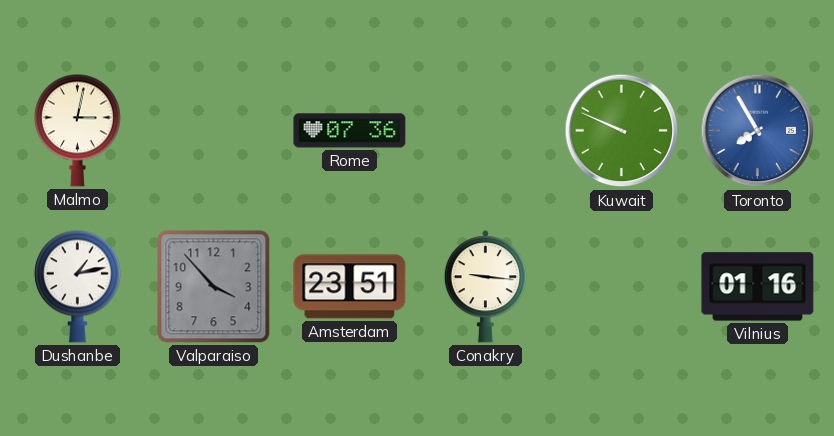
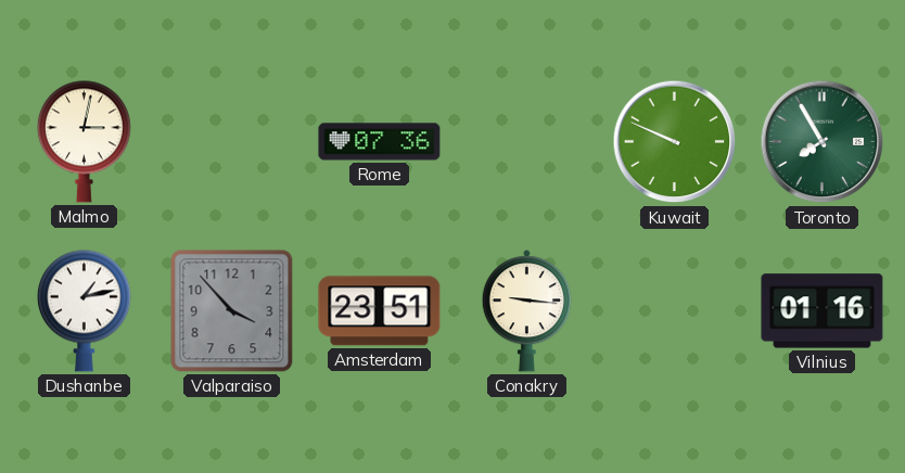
Toronto dial: blue -> green (823, 142)
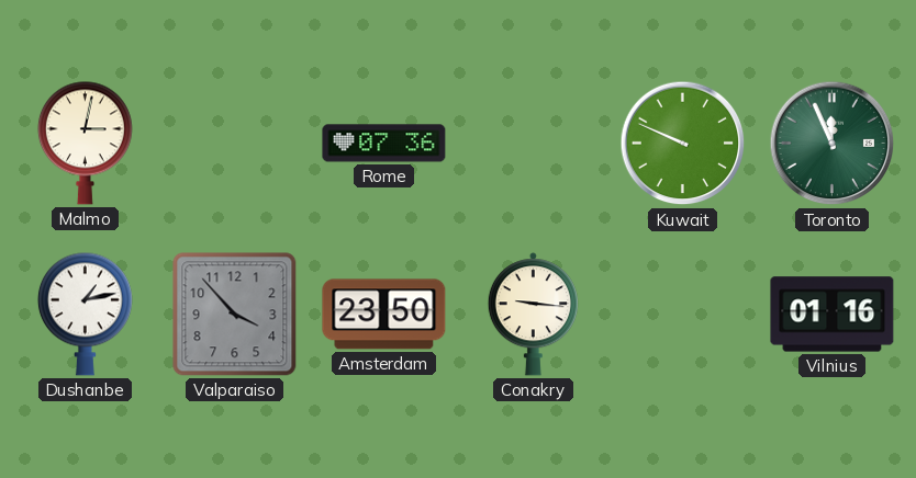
Toronto: 7:55 -> 11:56 (833, 144)
Amsterdam: 23:51 -> 23:50 (384, 315)
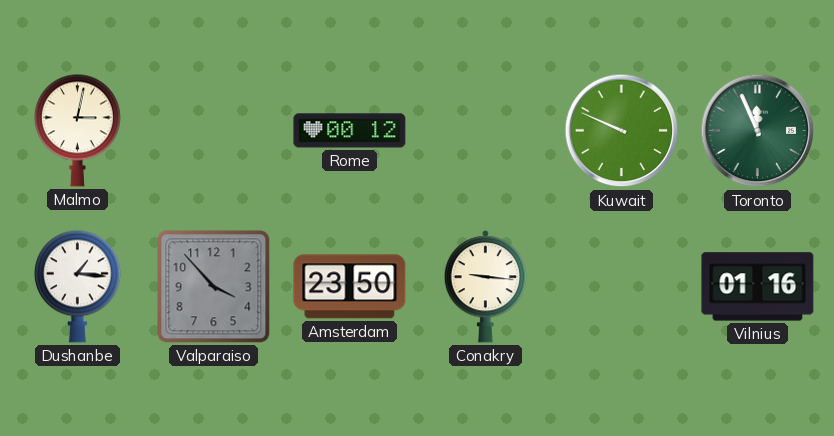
Rome: 07:36 -> 00:12 (350, 131)
Dushanbe: 1:13 -> 1:16 (77, 286)
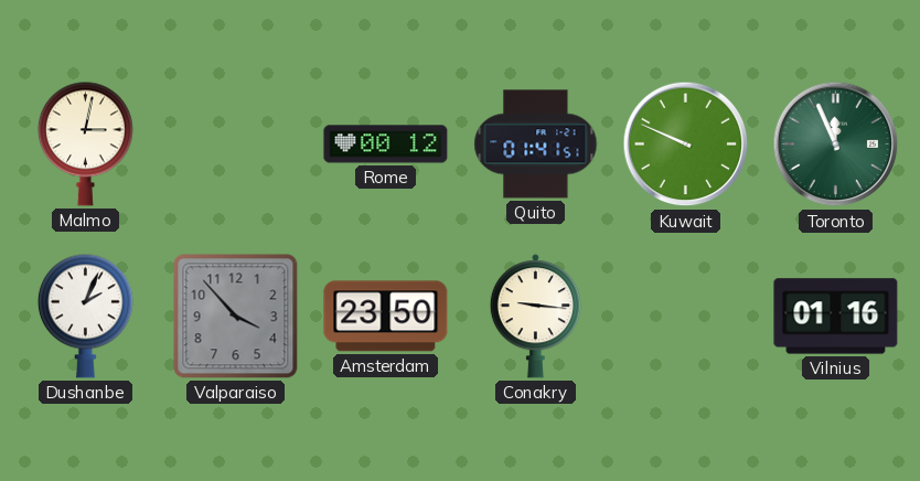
Quito: none -> 01:41 (536, 145)
Dushanbe: 1:16 -> 2:04 (85, 316)
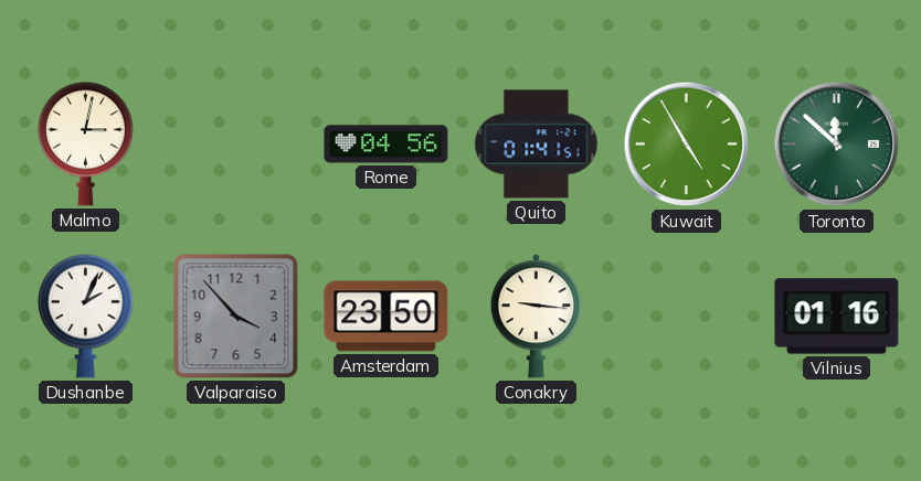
Rome: 00:12 -> 04:56 (387, 145)
Kuwait: 9:49 -> 4:55 (687, 145)
Toronto: 11:56 -> 11:52 (837, 145)
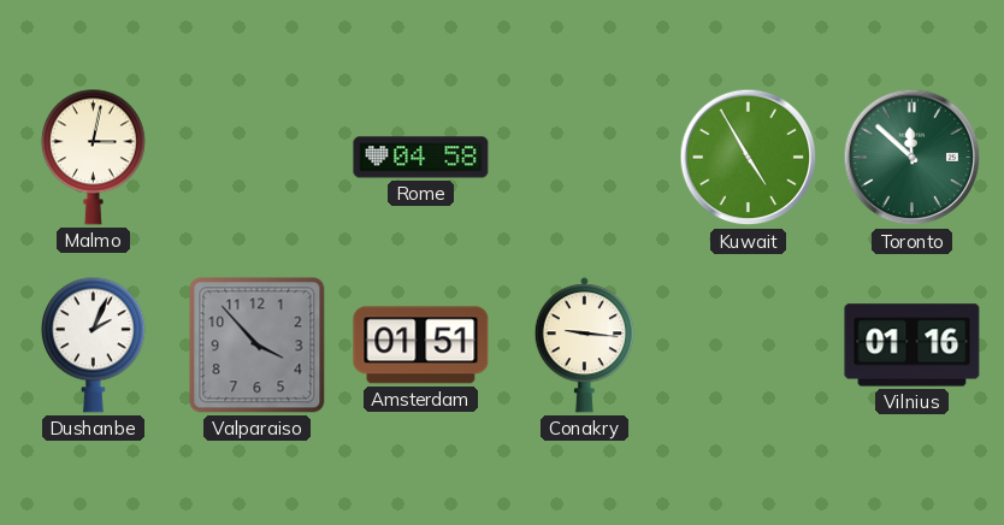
Rome: 04:56 -> 04:58 (421, 158)
Quito: 01:41 -> none (537, 145)
Amsterdam: 23:50 -> 01:51 (421, 346)
